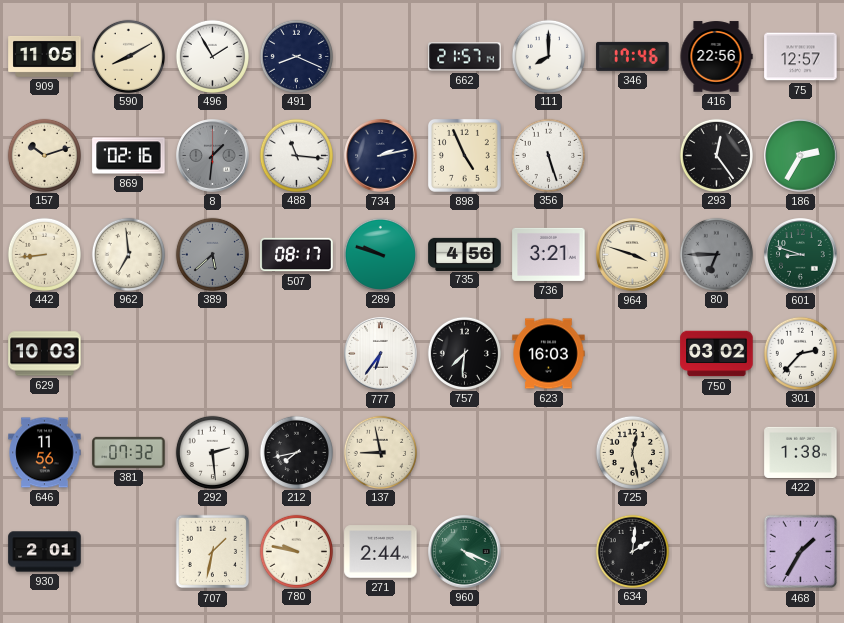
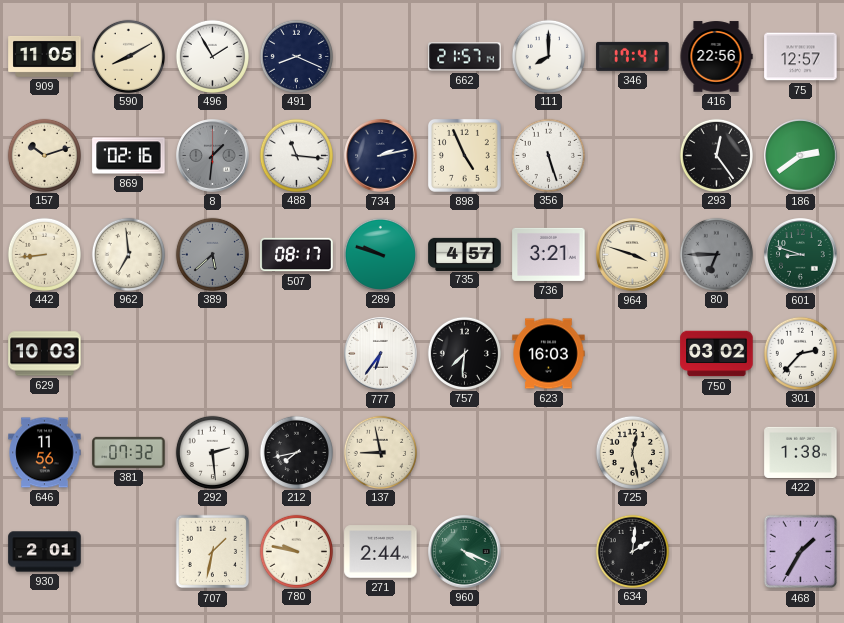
346: 17:46 -> 17:41 (633, 56)
186: 2:35 -> 2:39 (801, 156)
735: 4:56 -> 4:57 (465, 254)
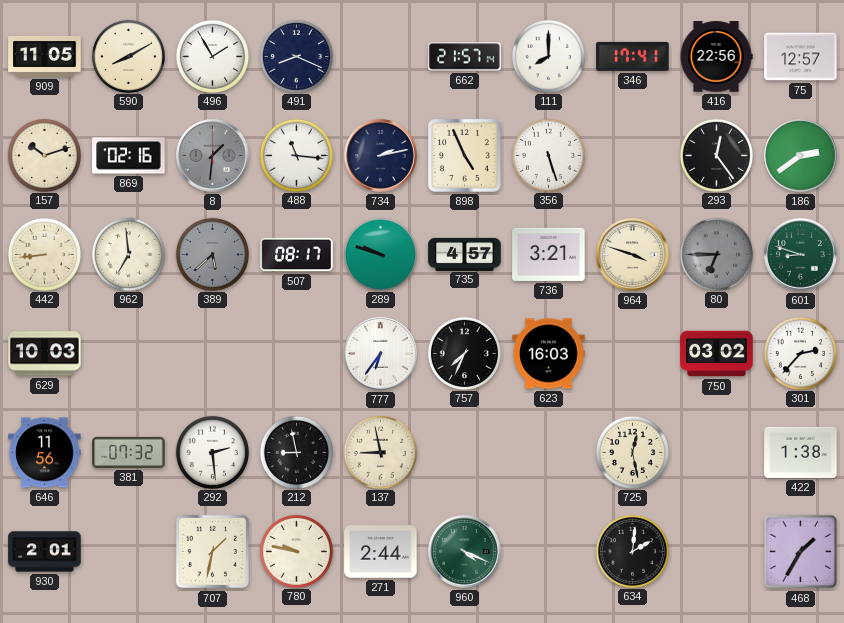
757: 7:31 -> 7:34 (464, 353)
212: 7:43 -> 8:58 (296, 452)
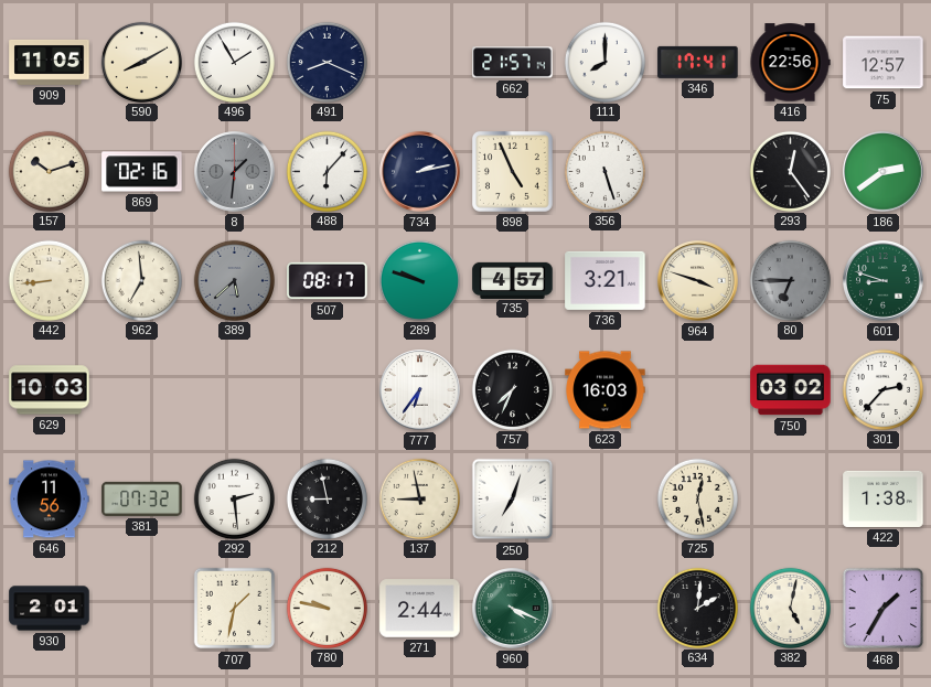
488: 11:16 -> 6:07 (327, 171)
250: none -> 7:03 (513, 500)
382: none -> 5:02 (790, 608)
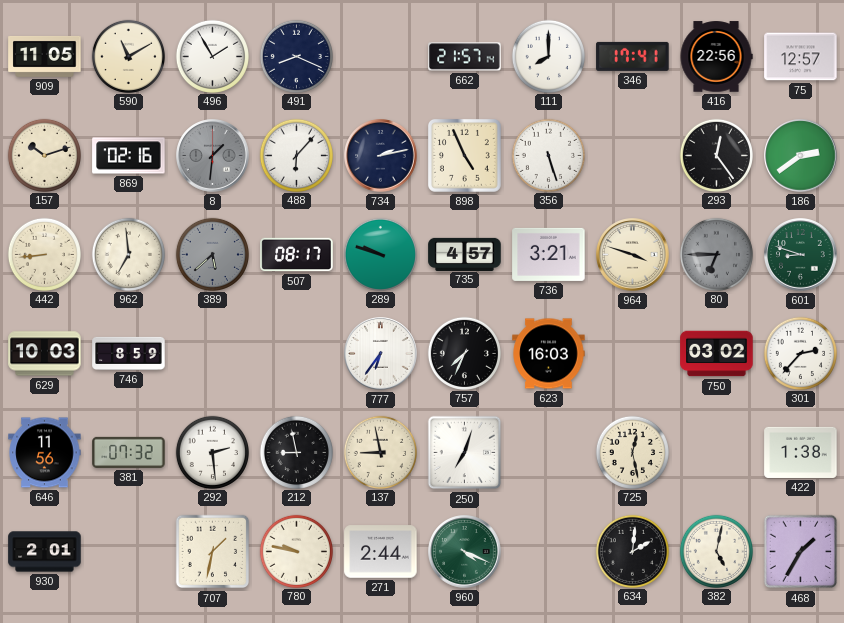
590: 8:10 -> 11:10 (128, 56)
746: none -> 8:59 (129, 353)
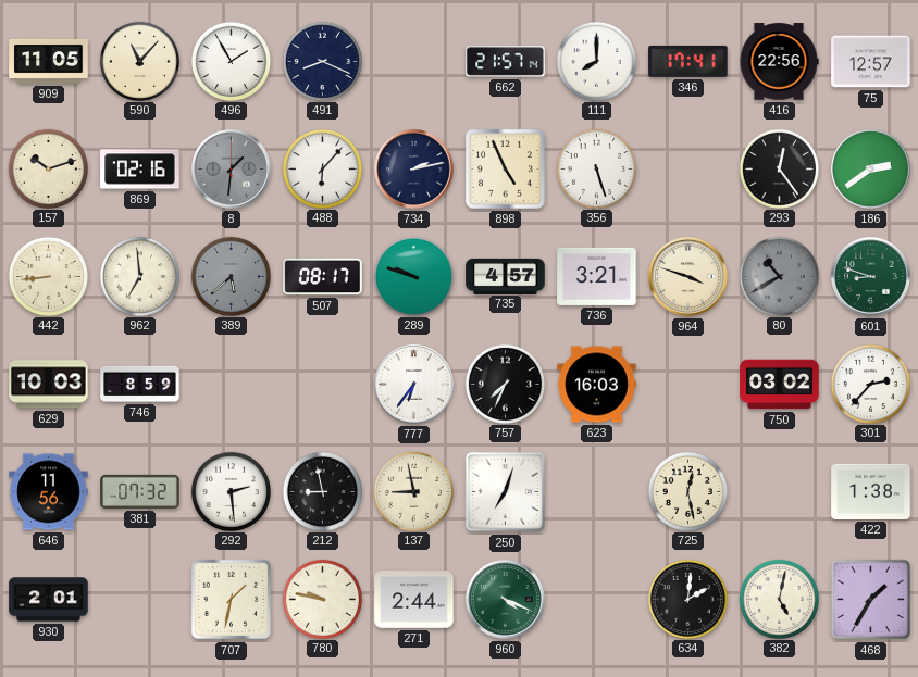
590: 11:10 -> 11:07 (139, 61)
80: 6:45 -> 10:40 (779, 276)
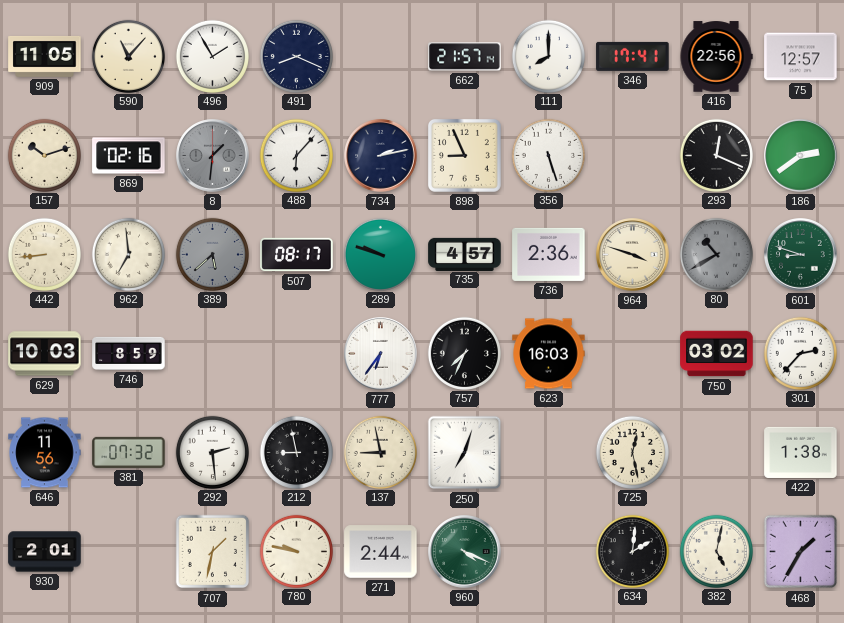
898: 4:56 -> 8:56 (464, 155)
293: 12:24 -> 12:19 (716, 155)
736: 3:21 -> 2:36 (549, 254)
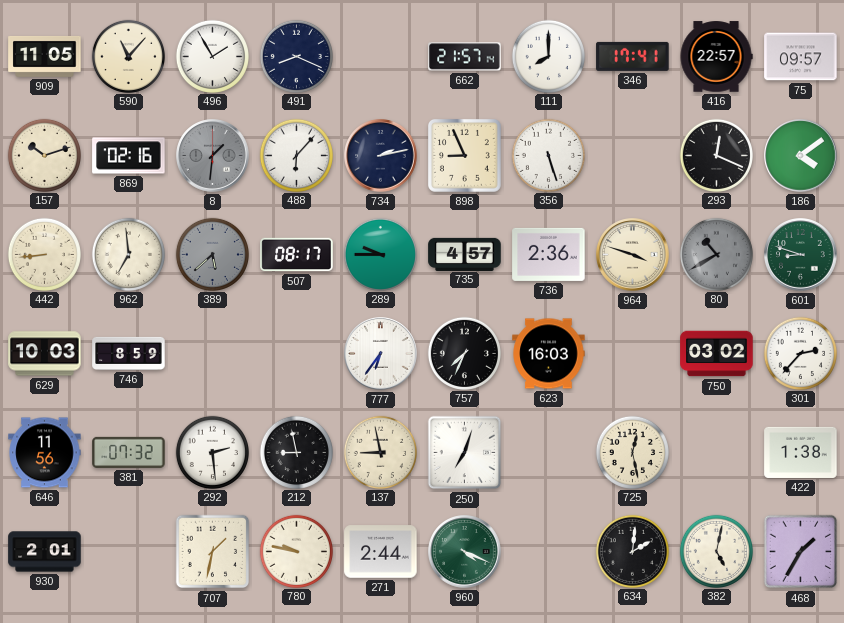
416: 22:56 -> 22:57 (716, 57)
75: 12:57 -> 09:57 (801, 57)
186: 2:39 -> 4:09 (801, 156)
289: 9:48 -> 9:45 (380, 254)
